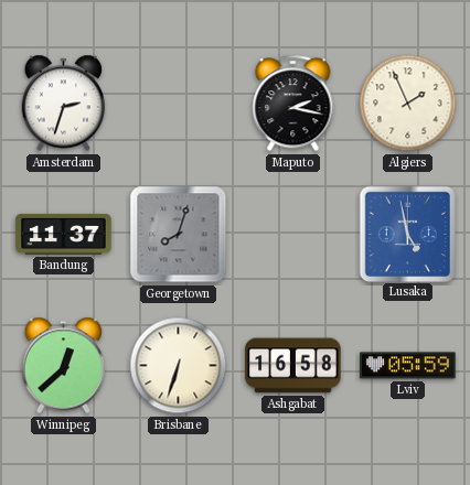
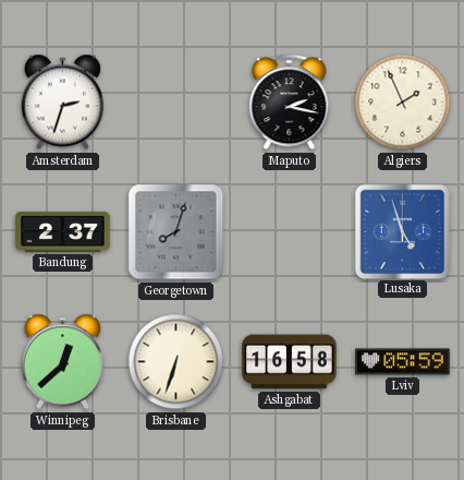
Bandung: 11:37 -> 2:37 (63, 231)
Lusaka: 4:58 -> 4:57 (402, 231)
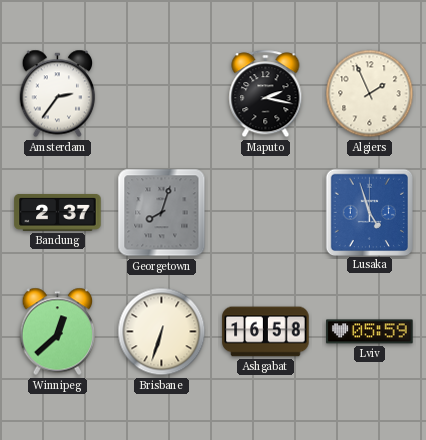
Amsterdam: 2:33 -> 2:36 (58, 94)
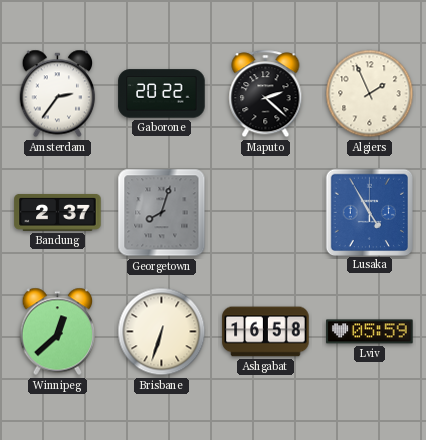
Gaborone: none -> 20:22 (162, 94)
Maputo: 2:17 -> 2:22 (266, 94)
Lusaka: 4:57 -> 4:55 (369, 212)
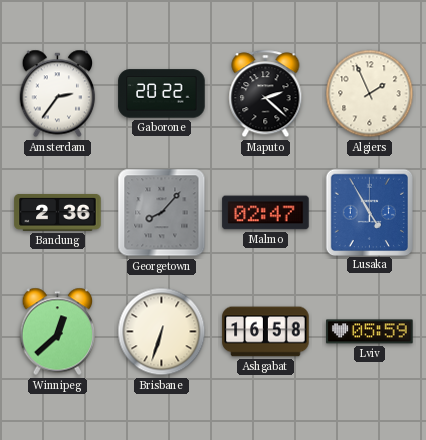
Bandung: 2:37 -> 2:36 (58, 212)
Georgetown: 8:03 -> 8:07 (162, 213)
Malmo: none -> 02:47 (266, 213)
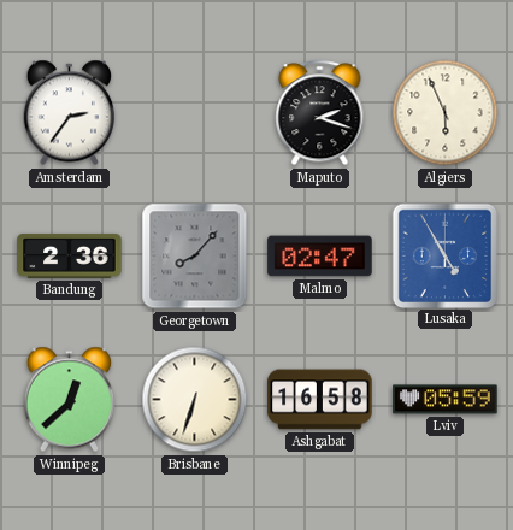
Gaborone: 20:22 -> none (162, 94)
Maputo: 2:22 -> 2:18 (320, 113)
Algiers: 1:56 -> 5:56 (446, 113)
